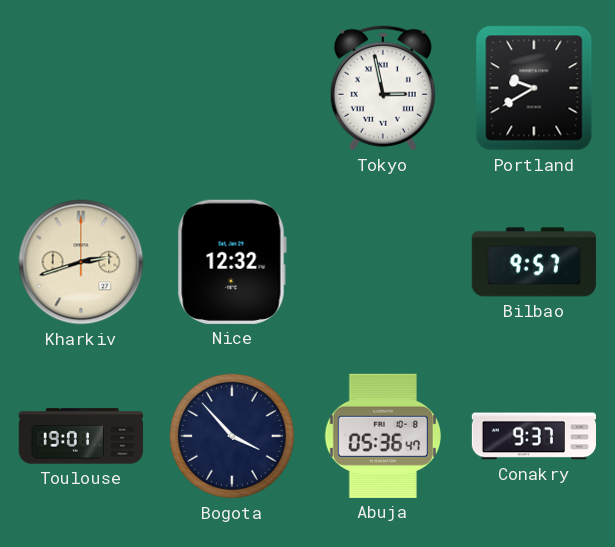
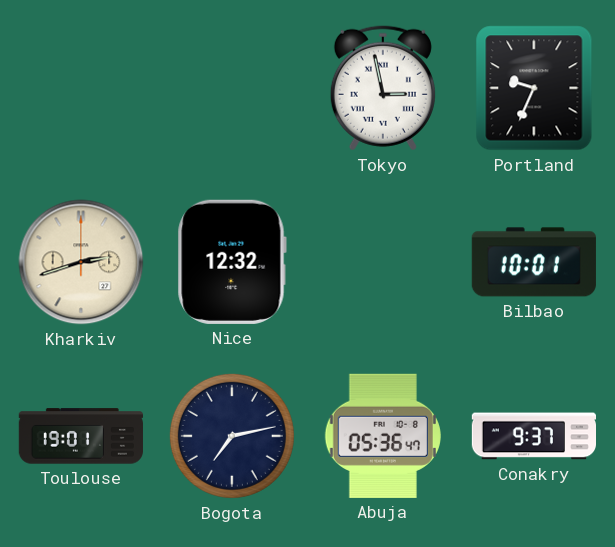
Portland: 9:40 -> 9:34 (534, 88)
Bilbao: 9:57 -> 10:01 (534, 262)
Bogota: 3:53 -> 7:13 (232, 436)
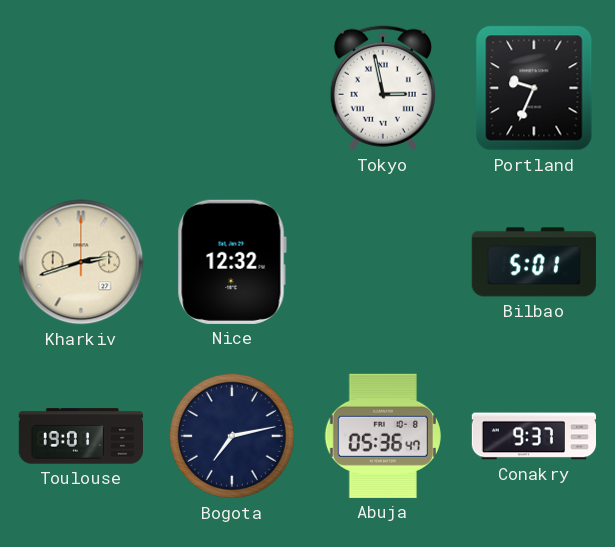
Bilbao: 10:01 -> 5:01 (534, 262)
